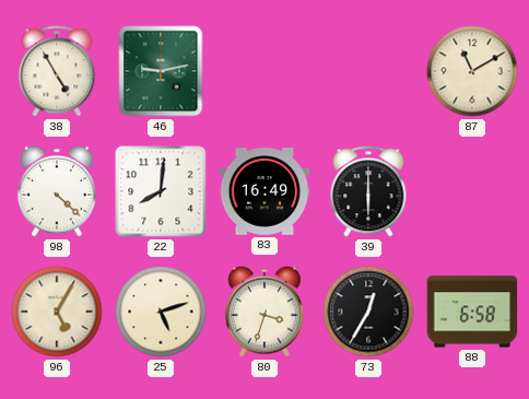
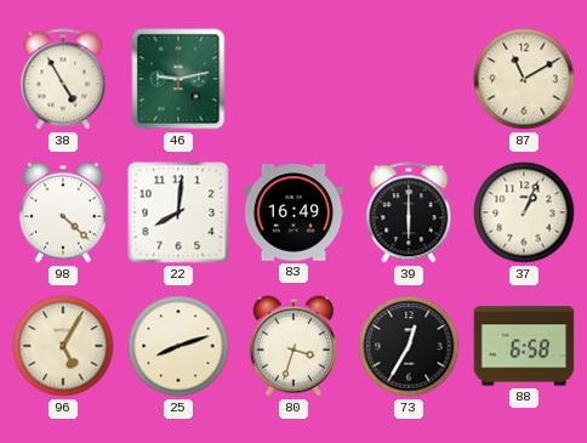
37: none -> 1:04 (524, 212)
25: 5:12 -> 8:12 (178, 346)
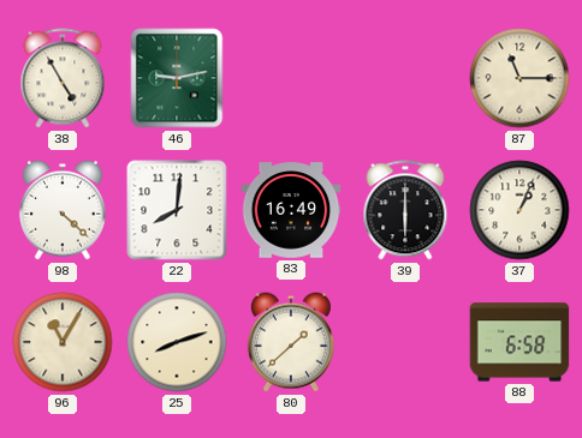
87: 11:10 -> 11:15 (519, 78)
96: 5:05 -> 11:05 (63, 342)
80: 3:33 -> 1:38 (291, 342)
73: 12:35 -> none (409, 346)
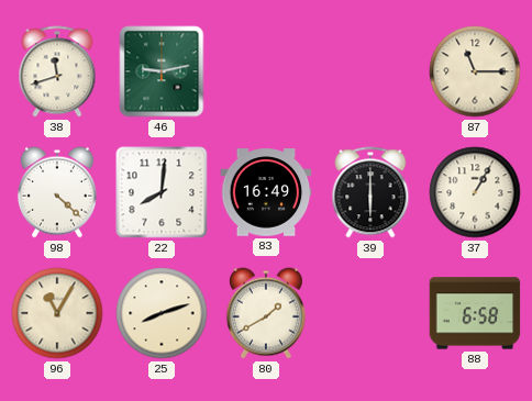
38: 4:55 -> 11:42 (57, 71)
37: 1:04 -> 1:05 (475, 192)
80: 1:38 -> 1:40 (266, 313)
